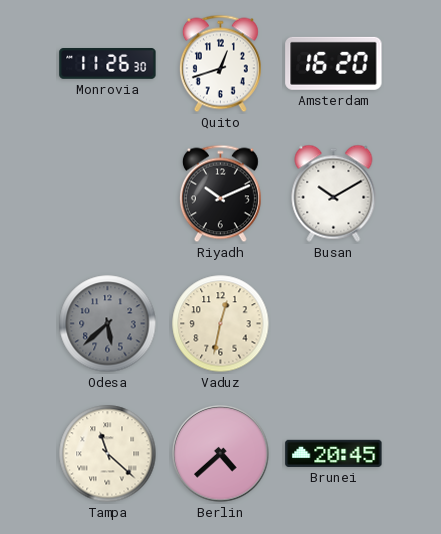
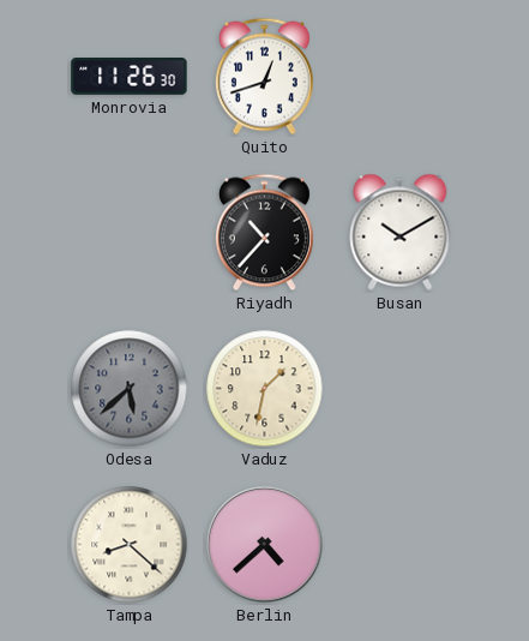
Amsterdam: 16:20 -> none (334, 63)
Riyadh: 10:11 -> 10:37 (264, 233)
Vaduz: 12:32 -> 1:32 (265, 389)
Tampa: 11:22 -> 8:22 (130, 545)
Brunei: 20:45 -> none (334, 453)
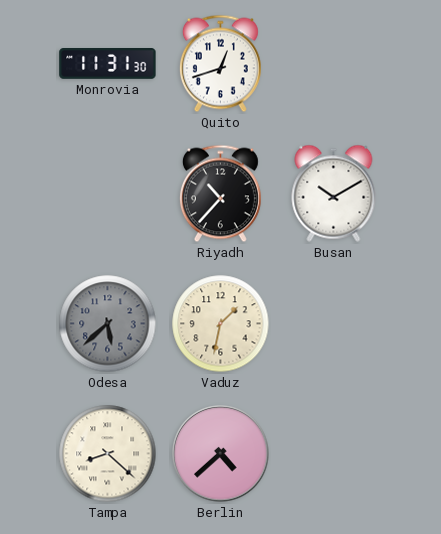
Monrovia: 11:26 -> 11:31 (108, 64)
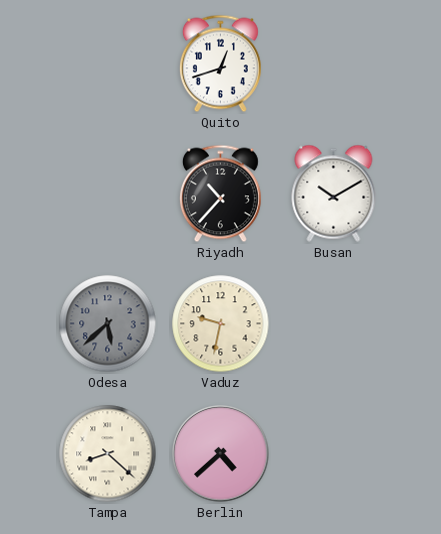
Monrovia: 11:31 -> none (108, 64)
Vaduz: 1:32 -> 9:32 (221, 324)
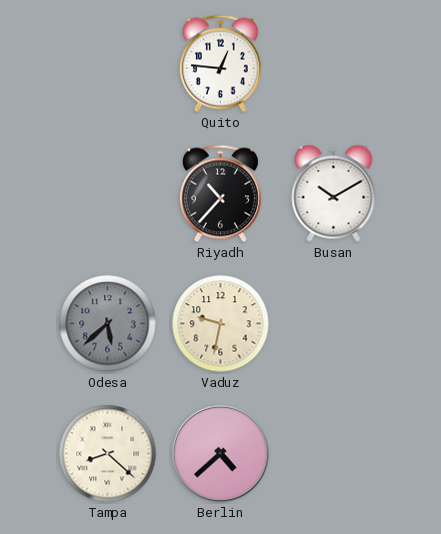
Quito: 12:42 -> 12:46 (220, 64)
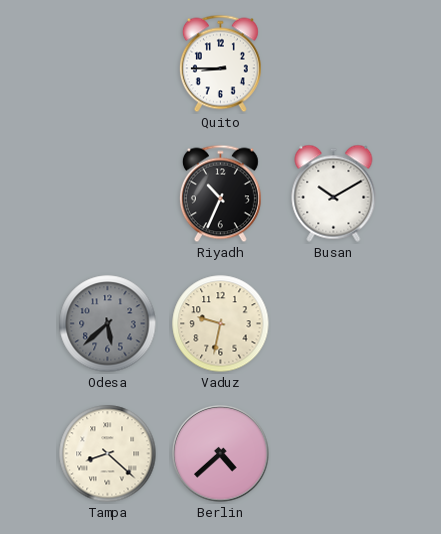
Quito: 12:46 -> 8:45 (220, 64)
Riyadh: 10:37 -> 10:34 (220, 194)
